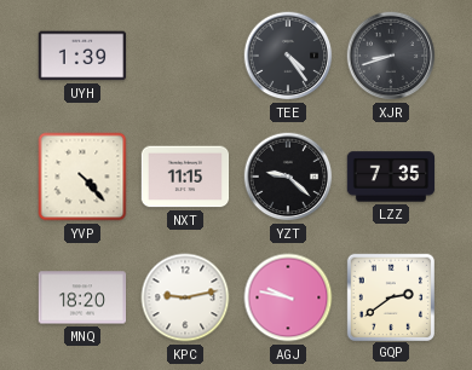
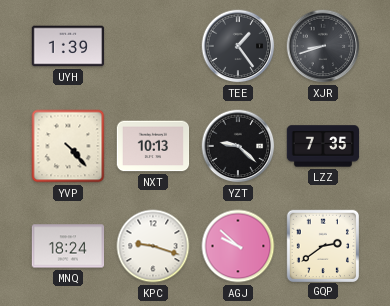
TEE: 4:24 -> 1:24 (238, 46)
NXT: 11:15 -> 10:13 (153, 146)
MNQ: 18:20 -> 18:24 (68, 246)
KPC: 9:13 -> 9:18 (153, 246)
AGJ: 9:47 -> 9:52 (238, 246)
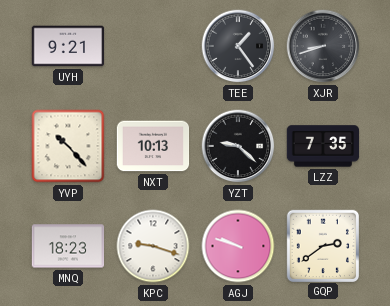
UYH: 1:39 -> 9:21 (68, 46)
YVP: 4:23 -> 10:23 (68, 146)
MNQ: 18:24 -> 18:23 (68, 246)
AGJ: 9:52 -> 9:48 (238, 246)
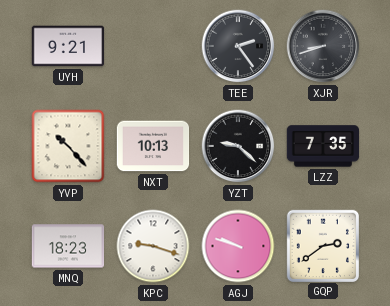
TEE: 1:24 -> 2:24 (238, 46)
